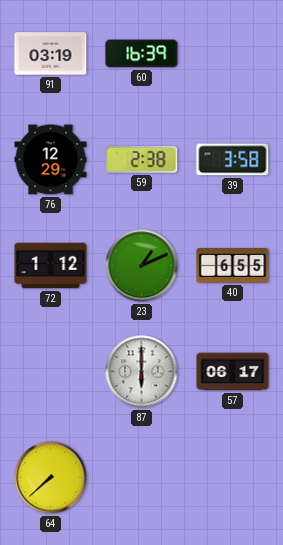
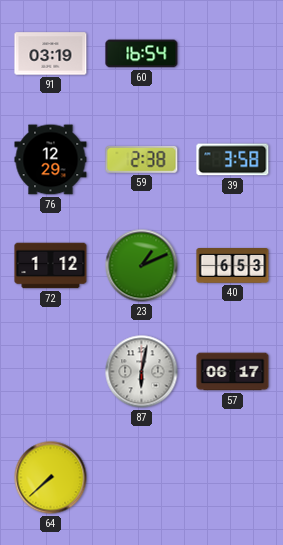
60: 16:39 -> 16:54 (142, 54)
40: 6:55 -> 6:53 (233, 266)
87: 6:00 -> 6:02 (142, 372)
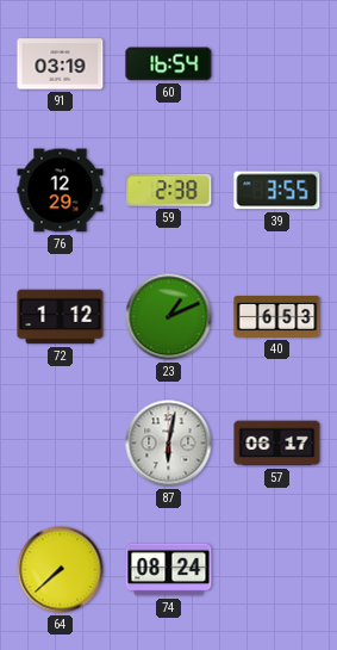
39: 3:58 -> 3:55 (277, 191)
74: none -> 08:24 (169, 570)
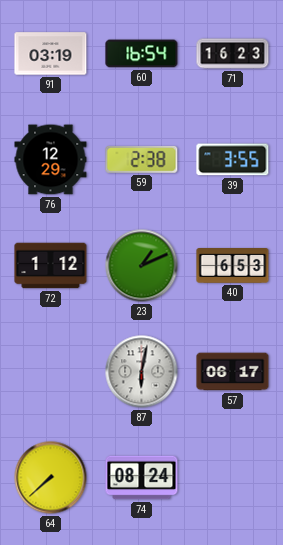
71: none -> 16:23 (233, 54)
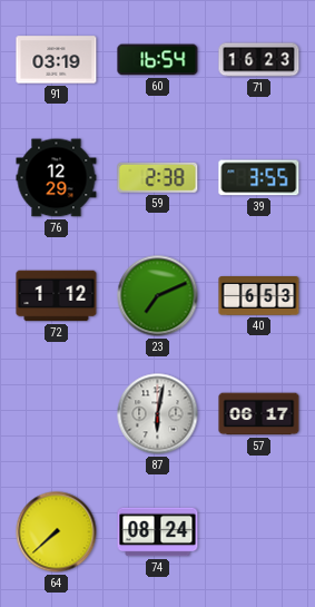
23: 1:11 -> 7:11 (158, 296)
